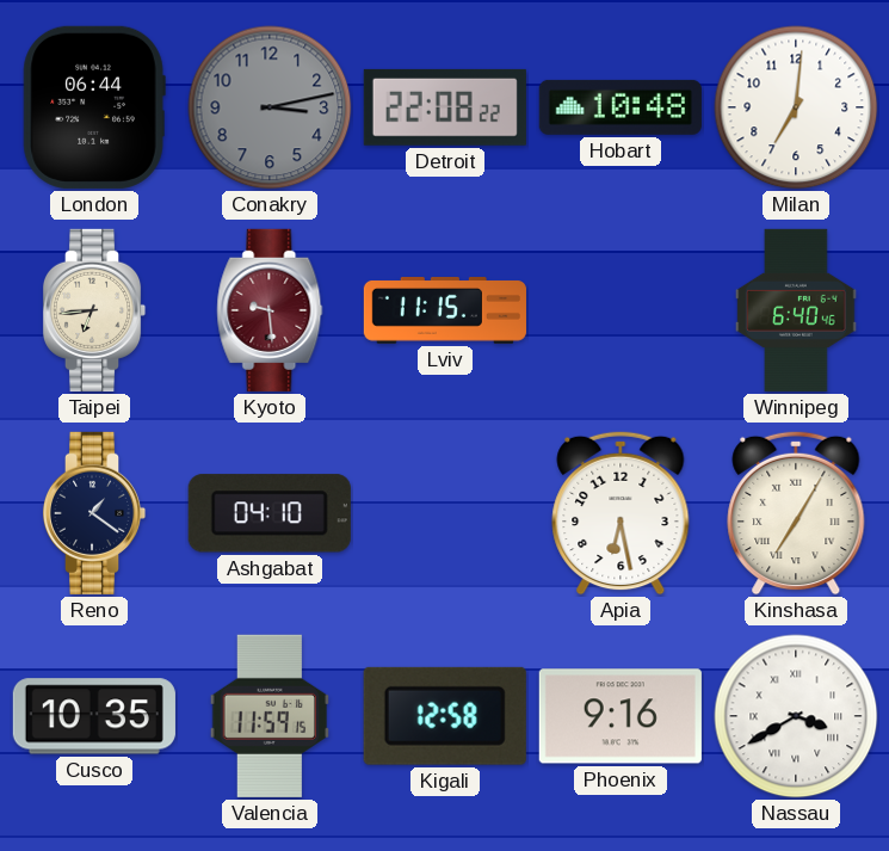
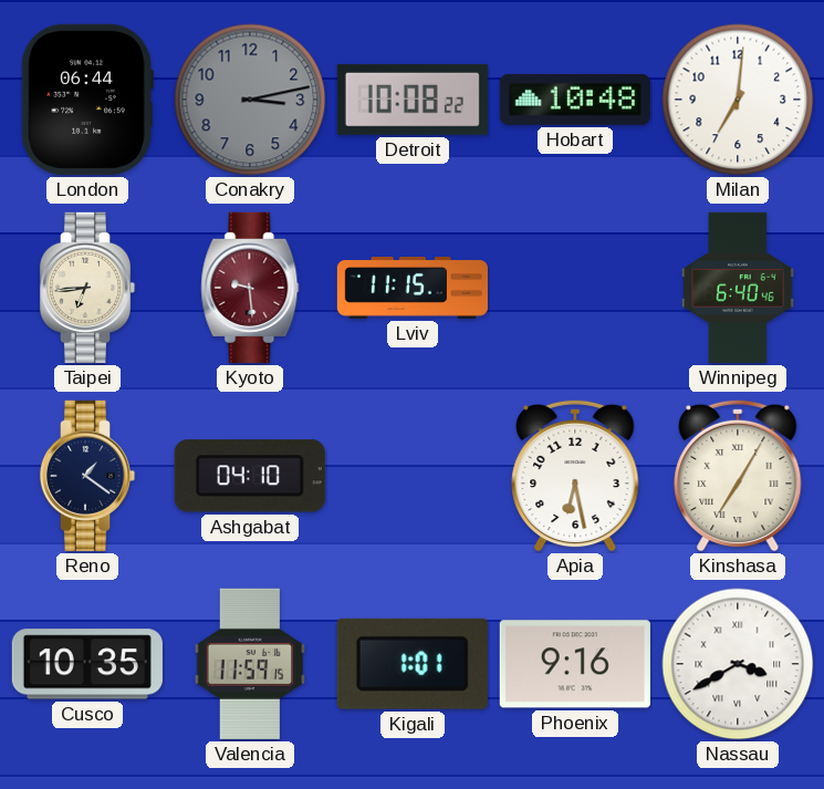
Detroit: 22:08 -> 10:08 (413, 100)
Kigali: 12:58 -> 1:01 (413, 664)
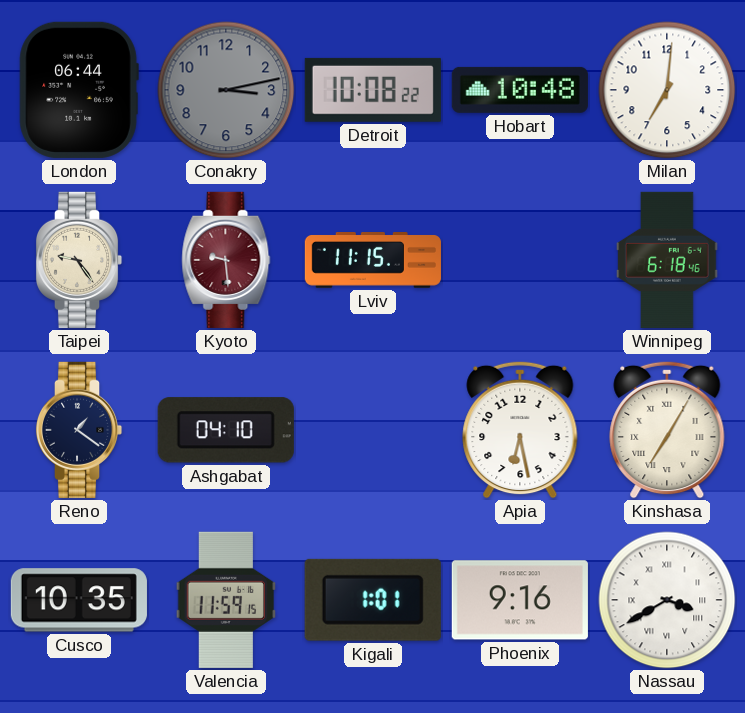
Taipei: 6:44 -> 9:24 (79, 260)
Winnipeg: 6:40 -> 6:18 (667, 260)
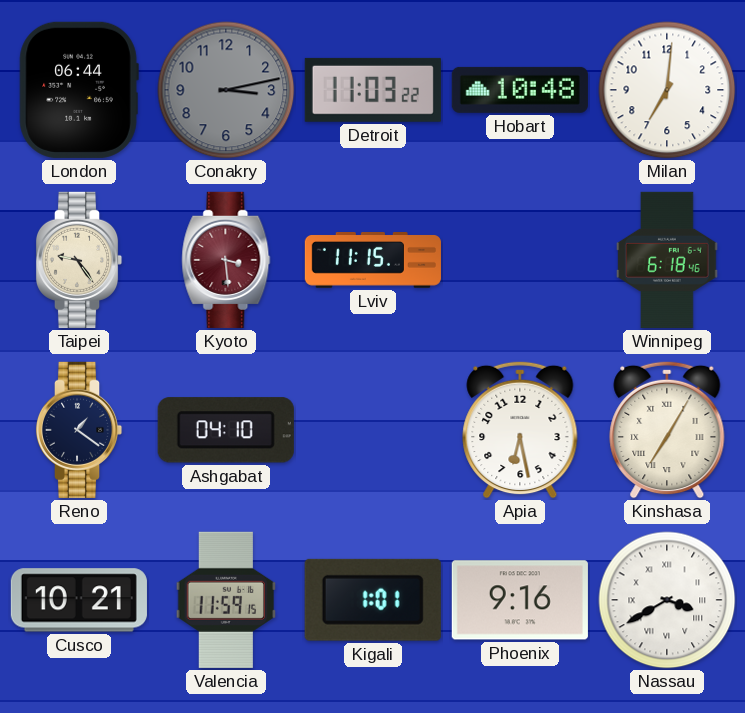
Detroit: 10:08 -> 11:03 (373, 90)
Kyoto: 9:29 -> 3:29 (226, 260)
Cusco: 10:35 -> 10:21 (79, 600)
